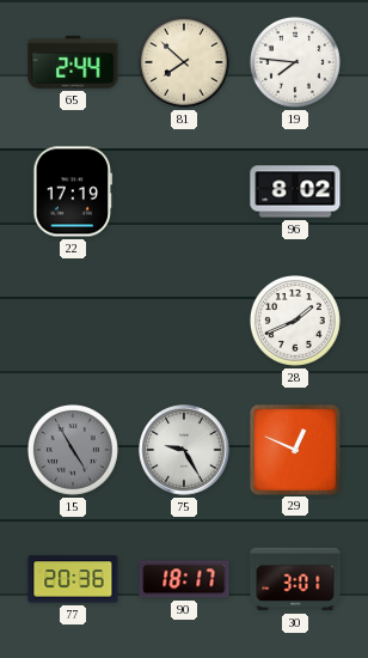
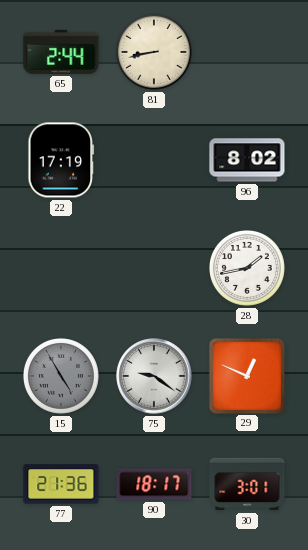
81: 7:52 -> 8:43 (155, 53)
19: 7:46 -> none (296, 63)
28: 1:41 -> 1:43 (248, 269)
75: 9:25 -> 9:21 (154, 376)
77: 20:36 -> 21:36 (61, 484)
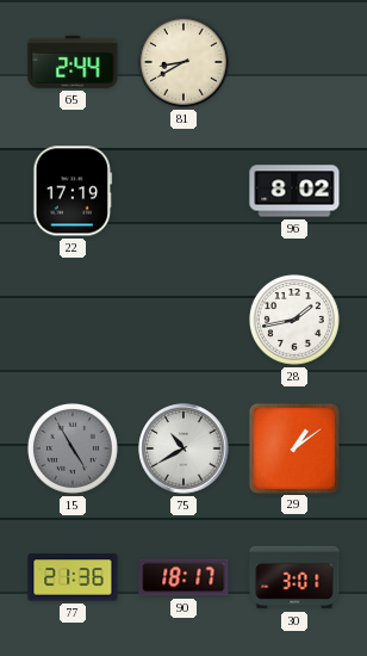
81: 8:43 -> 8:40 (185, 63)
75: 9:21 -> 10:40 (183, 448)
29: 12:49 -> 1:09 (293, 447)
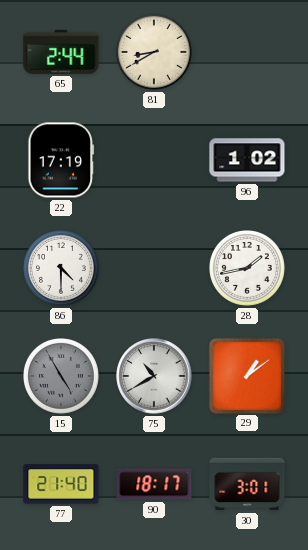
96: 8:02 -> 1:02 (247, 160)
86: none -> 4:30 (62, 269)
77: 21:36 -> 21:40 (61, 484)
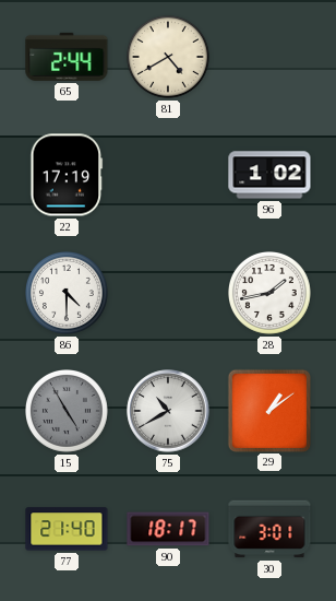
81: 8:40 -> 4:40 (169, 58)
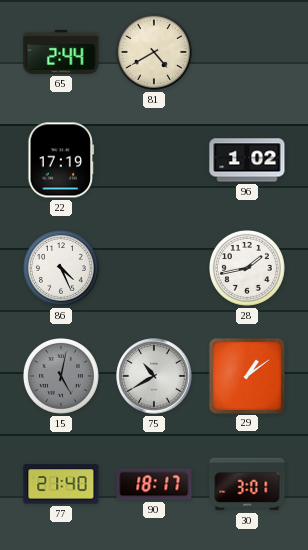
86: 4:30 -> 4:26 (62, 269)
15: 4:55 -> 5:02 (62, 377)
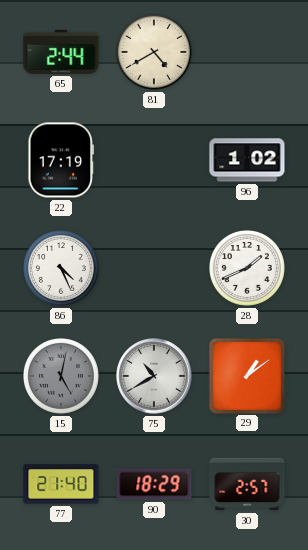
28: 1:43 -> 1:41 (248, 269)
90: 18:17 -> 18:29 (154, 484)
30: 3:01 -> 2:57 (247, 484)
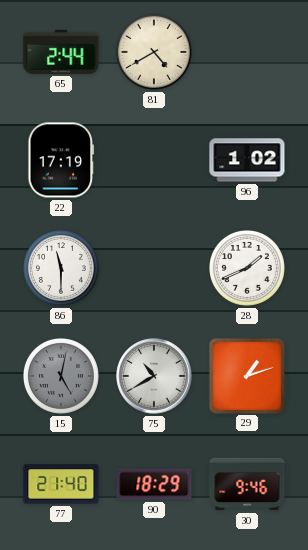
86: 4:26 -> 11:30 (62, 269)
29: 1:09 -> 1:12 (246, 375)
30: 2:57 -> 9:46 (247, 484)
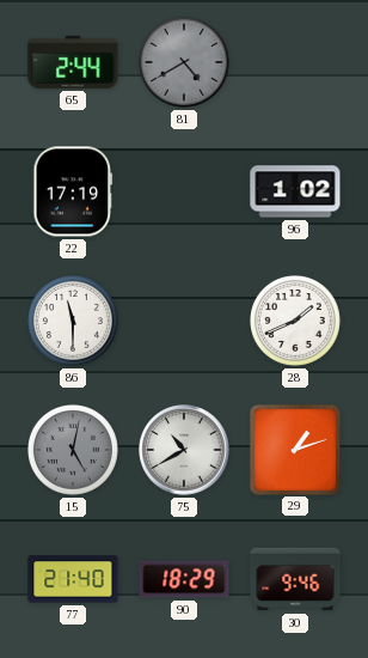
81 dial: cream -> grey (185, 63)
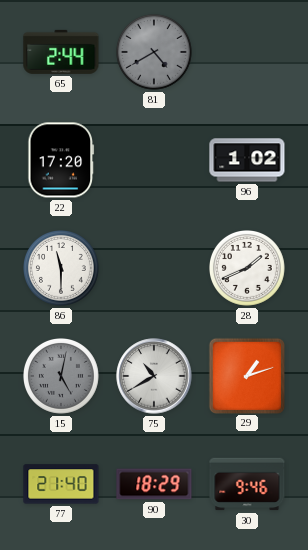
22: 17:19 -> 17:20 (61, 160)
